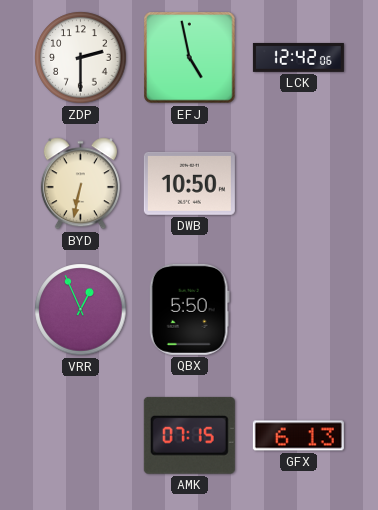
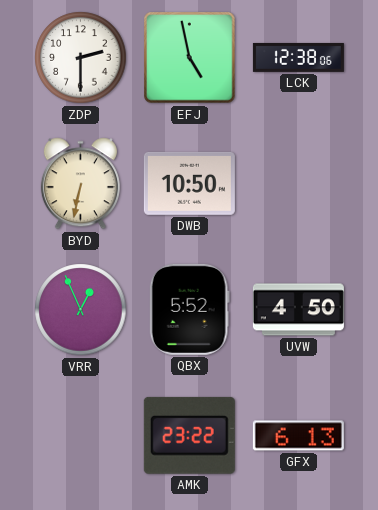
LCK: 12:42 -> 12:38 (298, 57)
QBX: 5:50 -> 5:52 (189, 309)
UVW: none -> 4:50 (298, 310)
AMK: 07:15 -> 23:22 (189, 435)
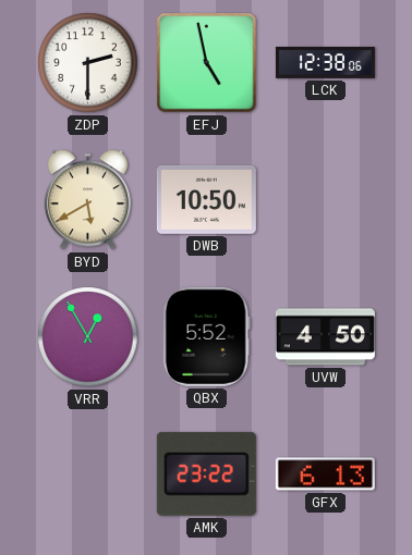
BYD: 6:32 -> 5:40 (87, 200)
VRR: 12:56 -> 12:55 (88, 337)
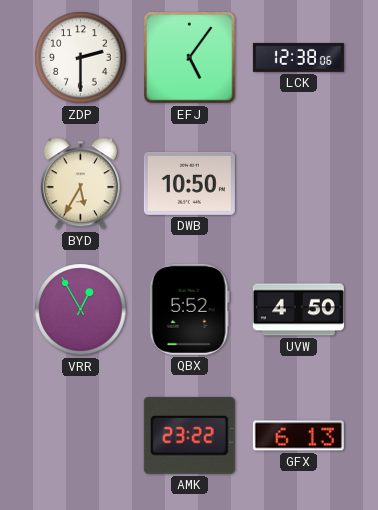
EFJ: 4:58 -> 5:06 (190, 58)
BYD: 5:40 -> 5:35 (80, 184)
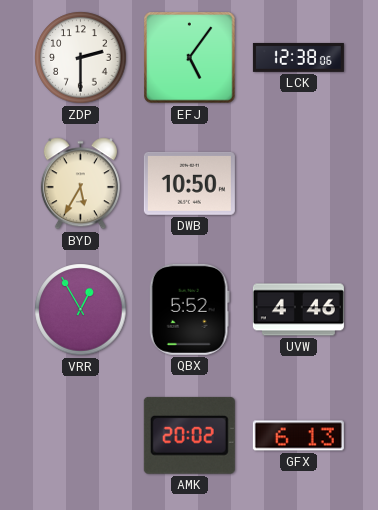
UVW: 4:50 -> 4:46 (298, 310)
AMK: 23:22 -> 20:02 (189, 435)
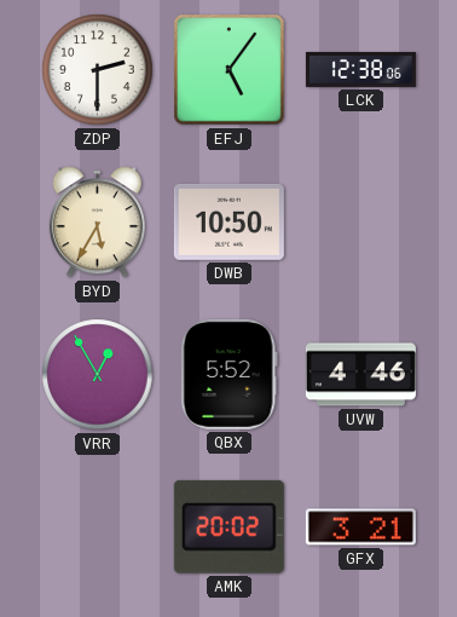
GFX: 6:13 -> 3:21 (360, 527)
